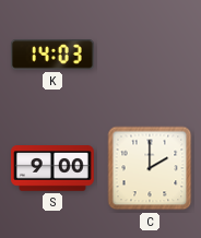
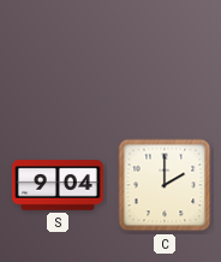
K: 14:03 -> none (52, 55)
S: 9:00 -> 9:04 (58, 185)
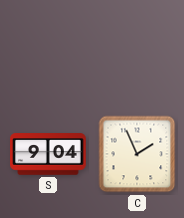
C: 2:00 -> 1:56 (137, 154)
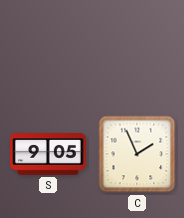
S: 9:04 -> 9:05 (48, 154)
